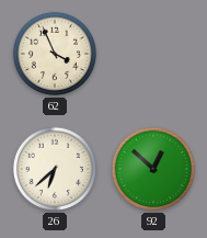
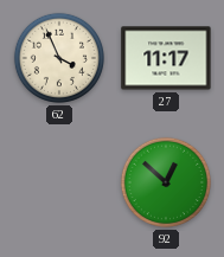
27: none -> 11:17 (166, 58)
26: 6:38 -> none (55, 169)
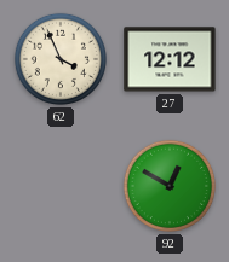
27: 11:17 -> 12:12 (170, 59)
92: 12:52 -> 12:50 (170, 186)
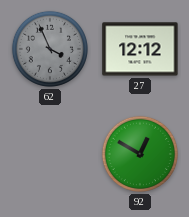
62 dial: cream -> grey (50, 49)
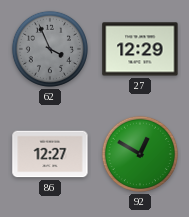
27: 12:12 -> 12:29 (140, 49)
86: none -> 12:27 (50, 154)
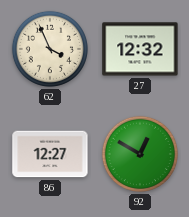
62 dial: grey -> cream (50, 49)
27: 12:29 -> 12:32 (140, 49)
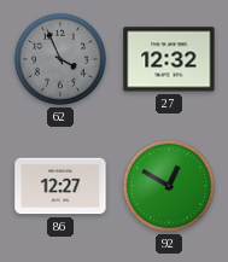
62 dial: cream -> grey (60, 59)
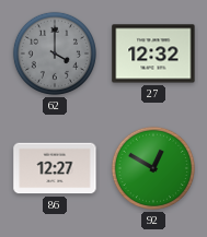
62: 3:56 -> 4:00 (55, 54)
